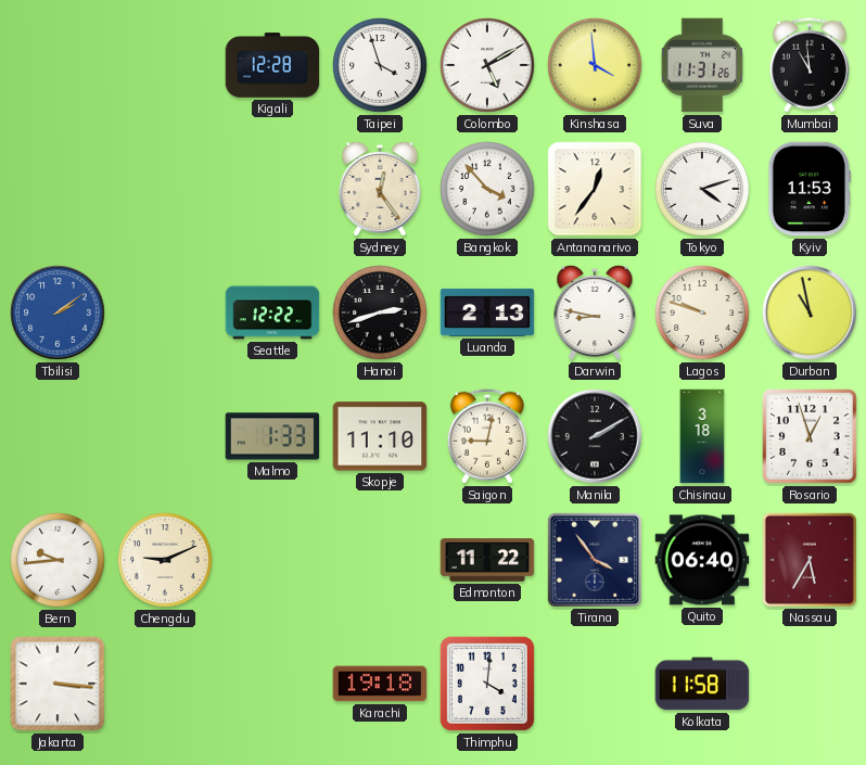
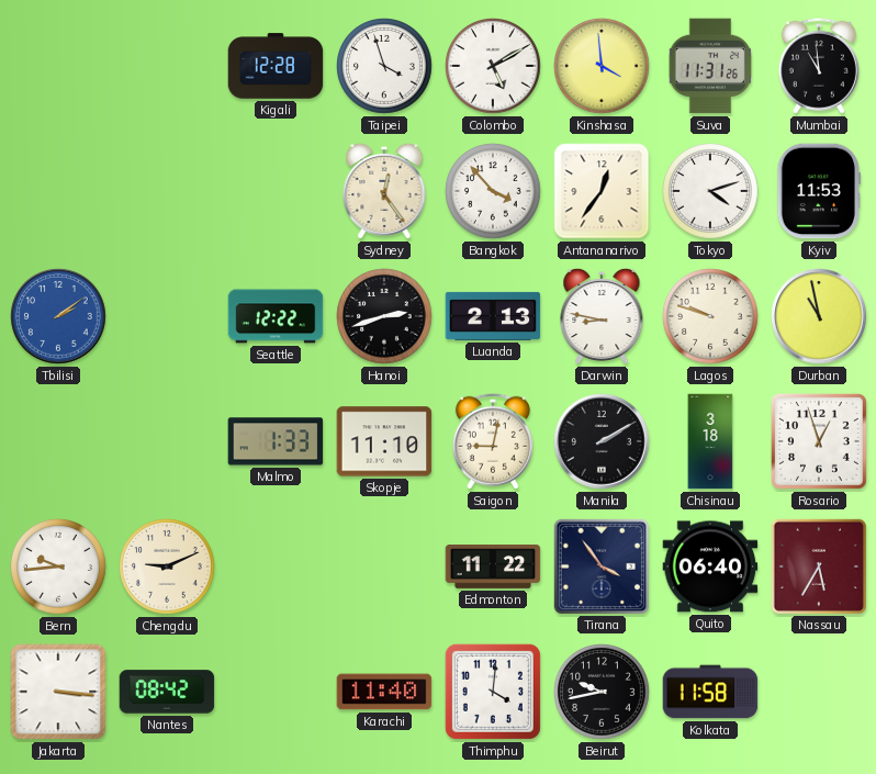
Nantes: none -> 08:42 (167, 692)
Karachi: 19:18 -> 11:40 (384, 692)
Beirut: none -> 9:43 (602, 692)
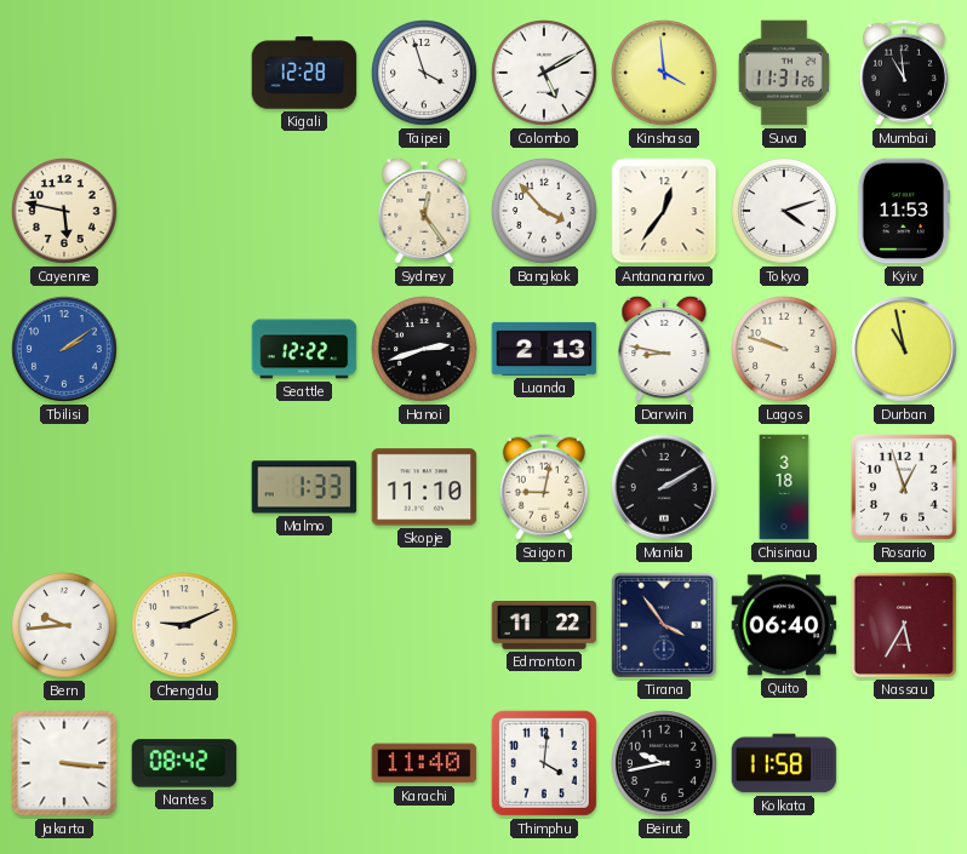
Cayenne: none -> 5:47 (64, 211)
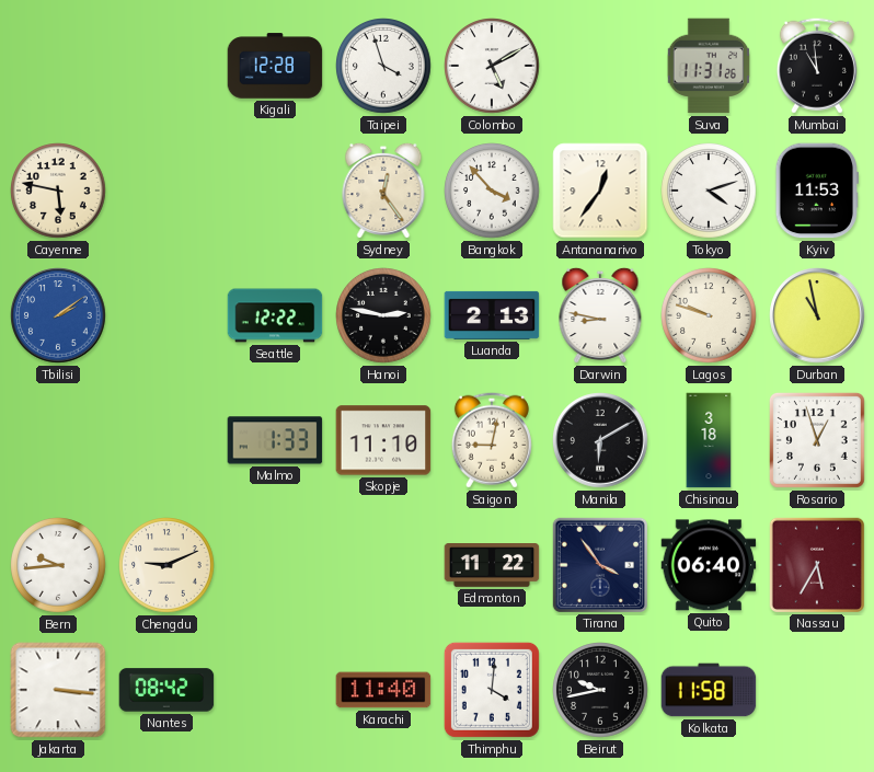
Kinshasa: 3:59 -> none (664, 73)
Hanoi: 2:42 -> 2:47 (383, 315)
Manila: 2:10 -> 6:10 (600, 440)
